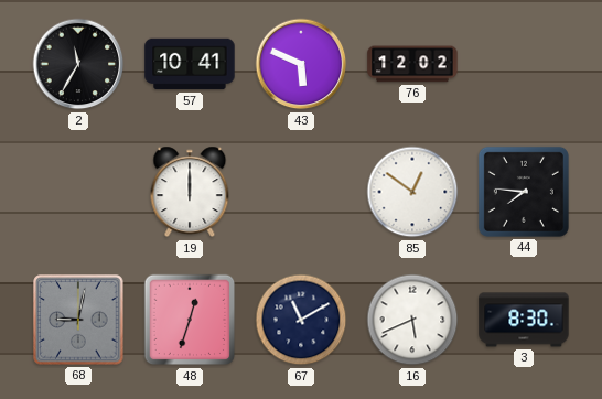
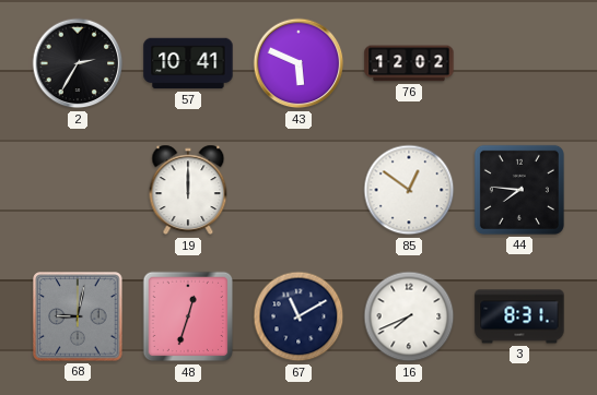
2: 11:35 -> 2:35 (78, 63)
16: 5:41 -> 7:41 (409, 316)
3: 8:30 -> 8:31 (519, 316)
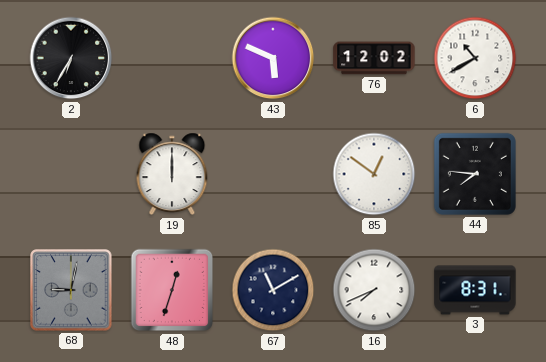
2: 2:35 -> 6:35 (71, 58)
57: 10:41 -> none (188, 63)
6: none -> 10:40 (475, 58)
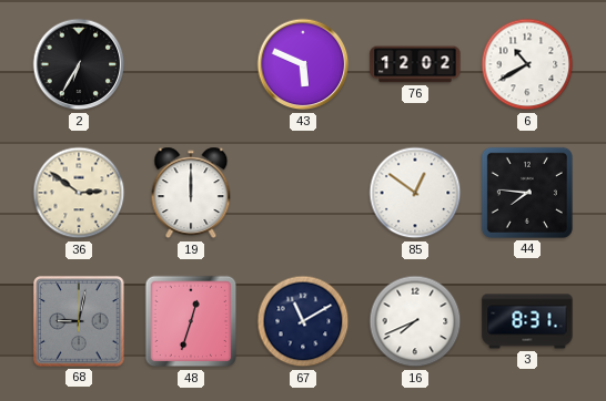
36: none -> 2:51 (79, 193)
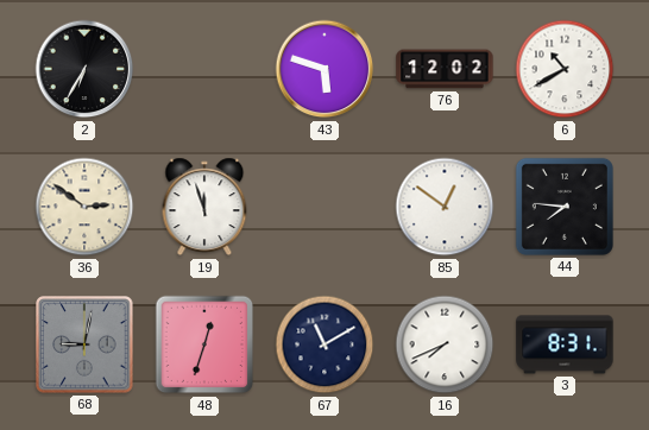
43: 5:49 -> 5:48 (324, 69)
19: 12:00 -> 11:57 (204, 207)
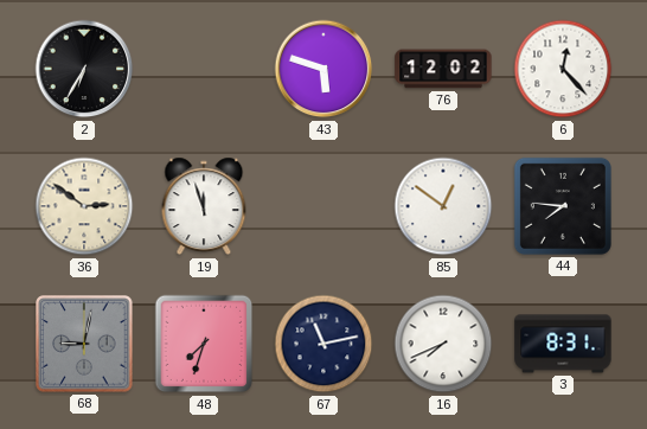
6: 10:40 -> 12:23 (563, 69)
48: 12:33 -> 7:33 (204, 344)
67: 11:10 -> 11:13 (323, 344)
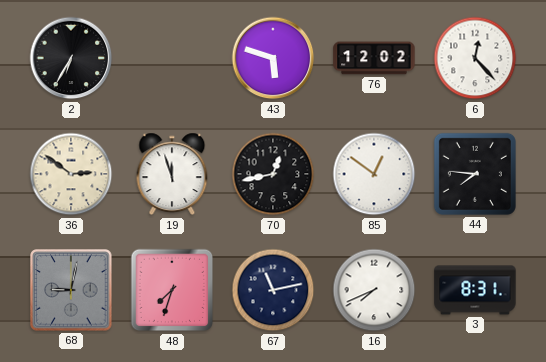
70: none -> 12:43 (273, 174)
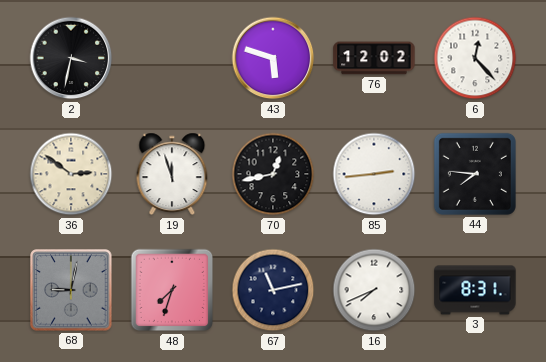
2: 6:35 -> 3:32 (71, 58)
85: 12:51 -> 2:44 (374, 174)
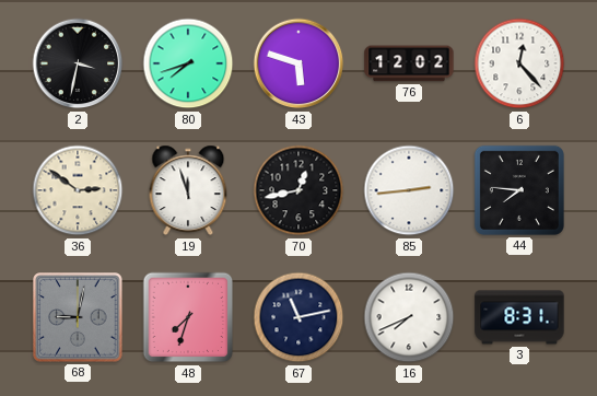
80: none -> 7:42 (188, 63)
